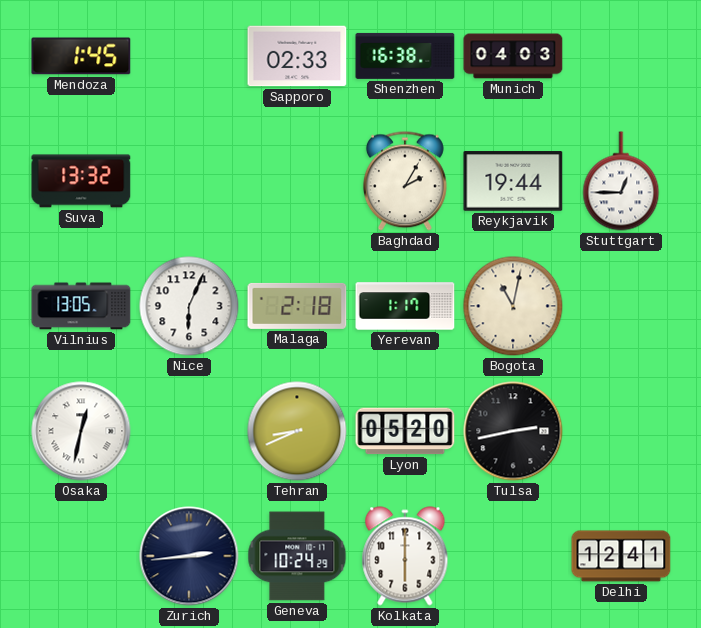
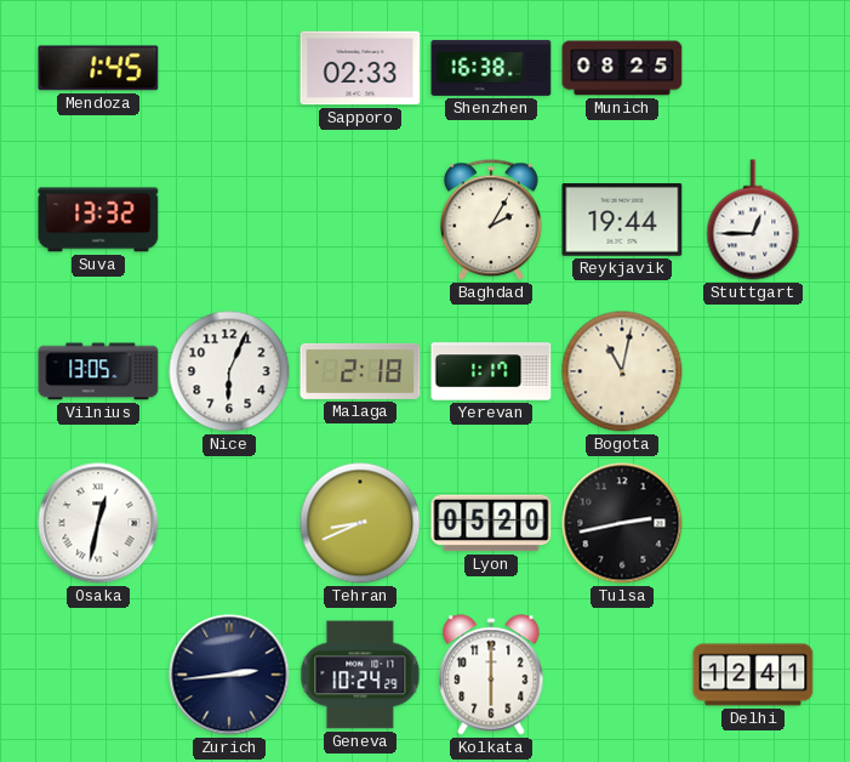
Munich: 04:03 -> 08:25 (622, 68)
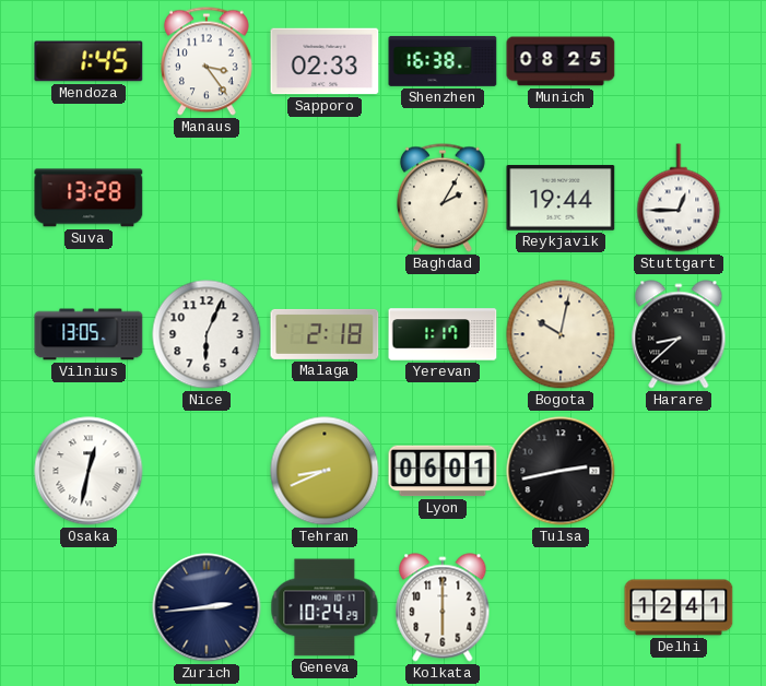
Manaus: none -> 3:24 (207, 61)
Suva: 13:32 -> 13:28 (89, 198)
Bogota: 11:02 -> 10:02 (561, 334)
Harare: none -> 8:38 (679, 334)
Lyon: 05:20 -> 06:01 (443, 471)
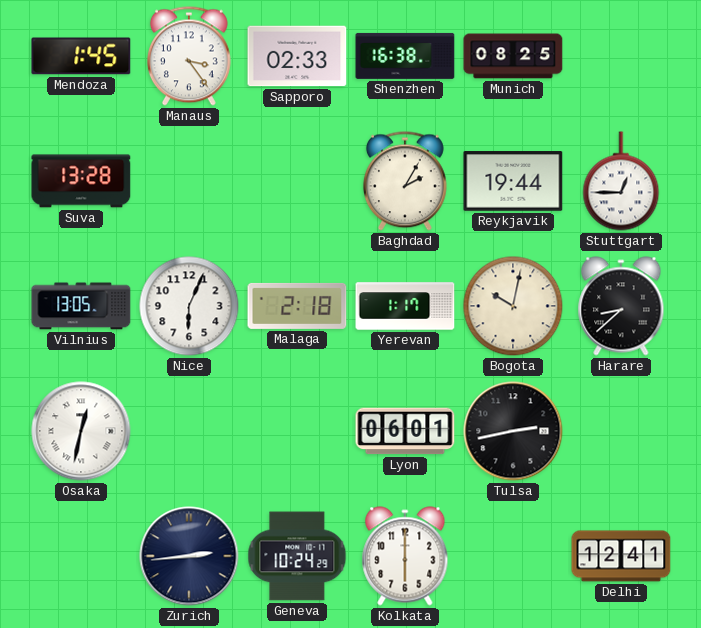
Tehran: 8:41 -> none (325, 471)
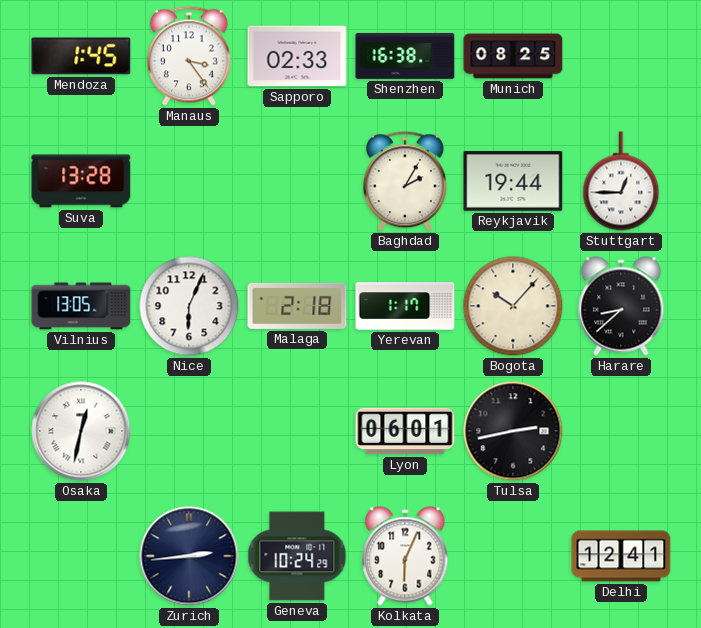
Bogota: 10:02 -> 10:07 (513, 306)
Kolkata: 6:00 -> 6:04 (405, 556)
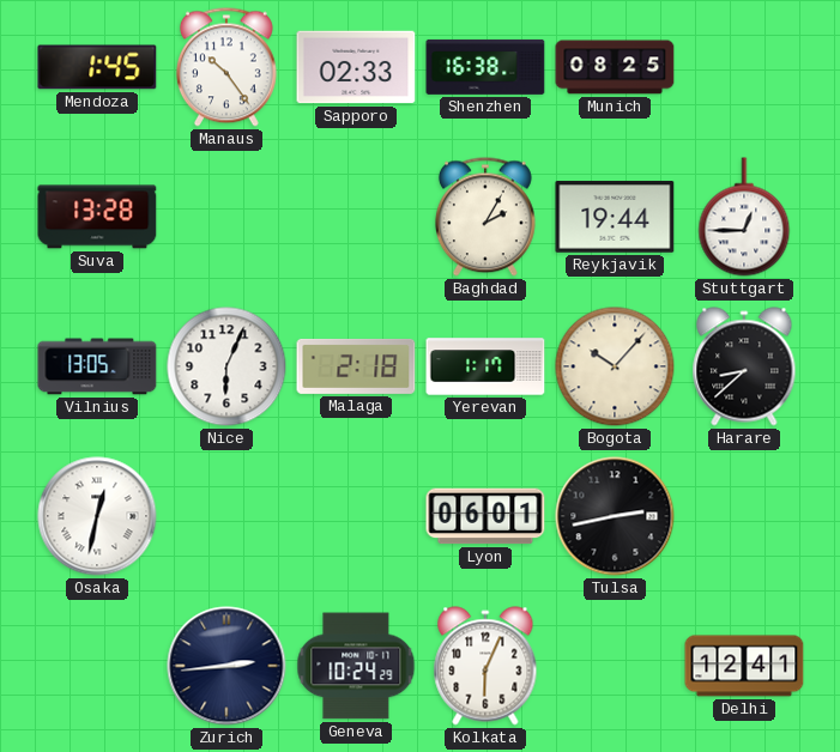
Manaus: 3:24 -> 10:24 (226, 67)
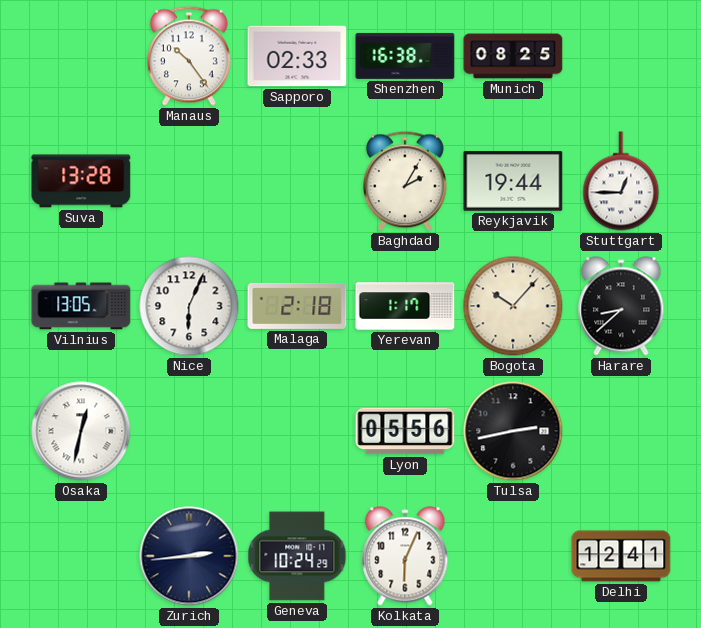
Mendoza: 1:45 -> none (97, 67)
Lyon: 06:01 -> 05:56 (405, 431)
